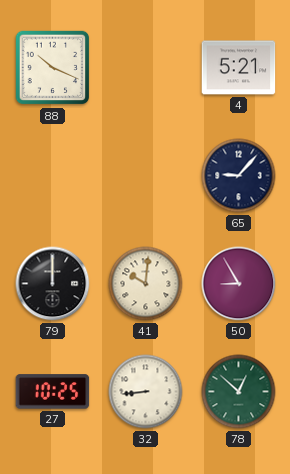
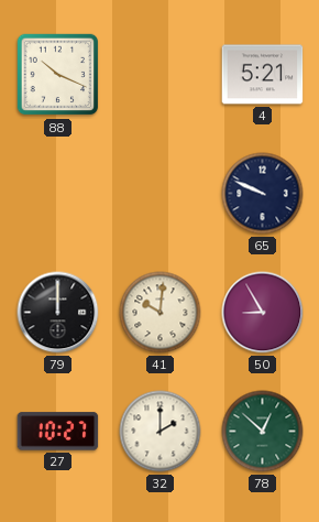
65: 9:07 -> 9:49 (263, 194)
27: 10:25 -> 10:27 (58, 432)
32: 8:44 -> 2:00 (161, 432)
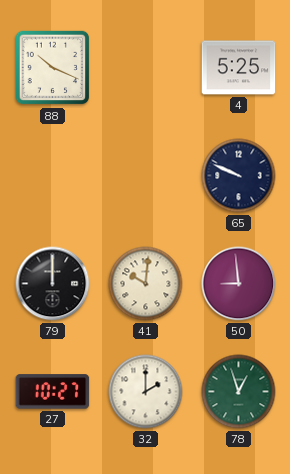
4: 5:21 -> 5:25 (239, 68)
50: 8:55 -> 8:59 (239, 284)
78: 12:52 -> 12:57 (239, 392)
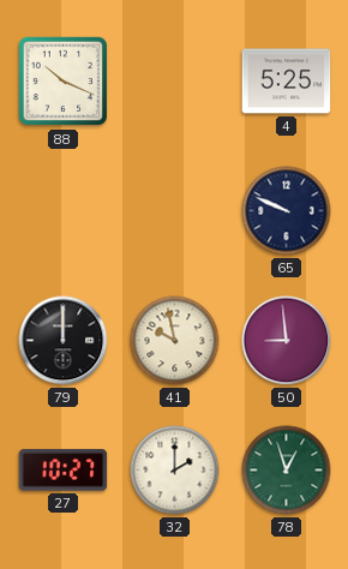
41: 10:01 -> 9:58 (175, 341)
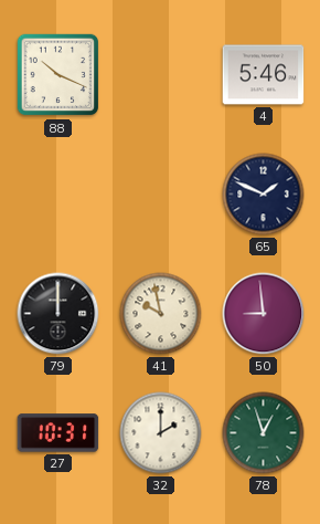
4: 5:25 -> 5:46 (264, 75)
65: 9:49 -> 1:49 (264, 195)
27: 10:27 -> 10:31 (58, 433)
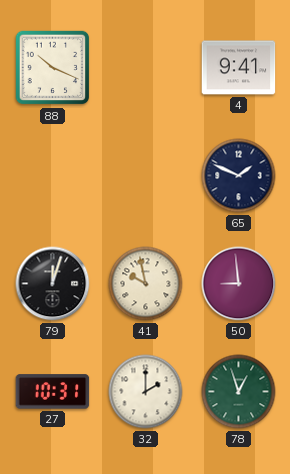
4: 5:46 -> 9:41 (239, 68)
79: 12:00 -> 12:03 (53, 284)
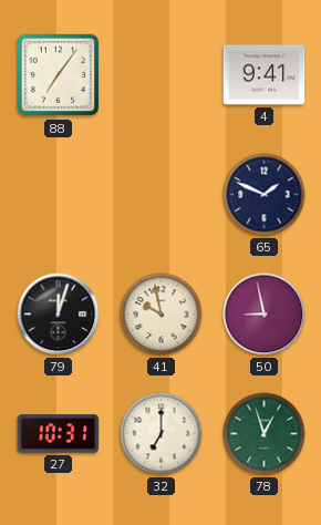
88: 10:19 -> 7:06 (59, 75)
50: 8:59 -> 8:58 (265, 315)
32: 2:00 -> 7:00 (162, 434)
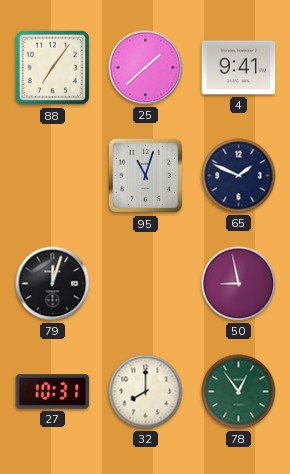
25: none -> 1:38 (146, 68)
95: none -> 11:03 (146, 176)
41: 9:58 -> none (162, 315)
32: 7:00 -> 8:00 (146, 392)
78: 12:57 -> 12:54 (239, 392)
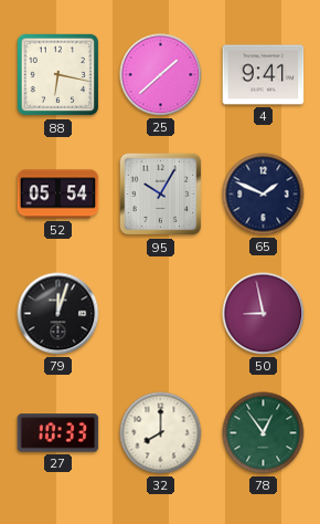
88: 7:06 -> 6:17 (58, 75)
52: none -> 05:54 (58, 195)
95: 11:03 -> 10:05 (161, 195)
27: 10:31 -> 10:33 (58, 433)
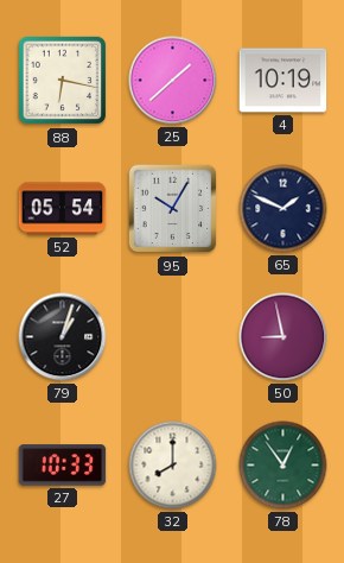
4: 9:41 -> 10:19 (284, 81)
79: 12:03 -> 1:03 (63, 337)
